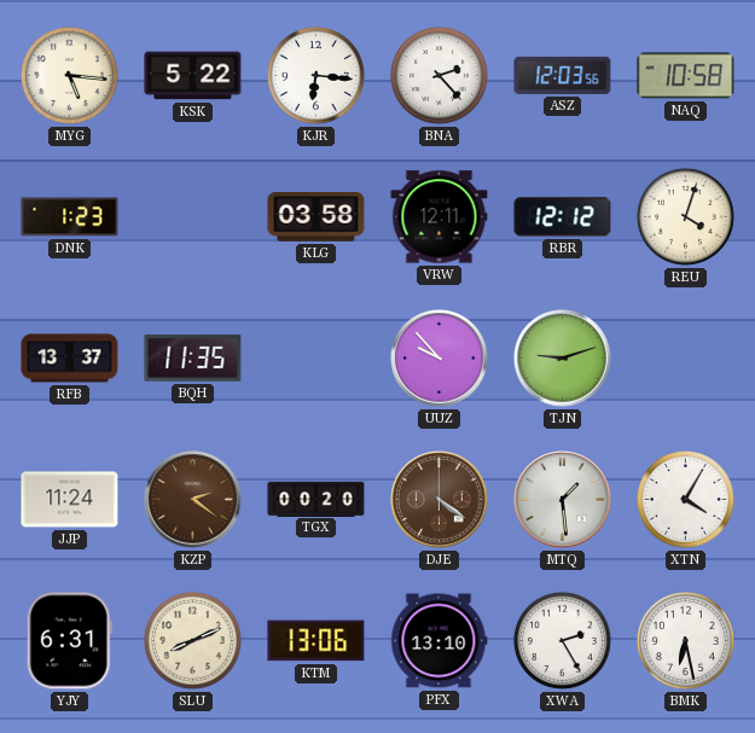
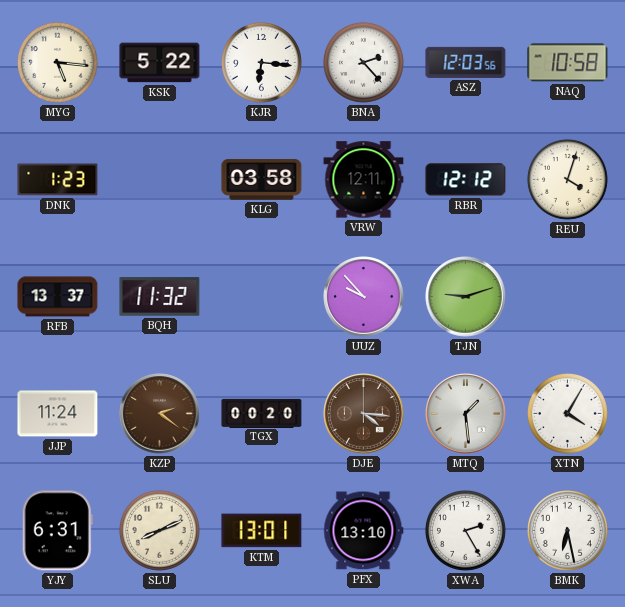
BQH: 11:35 -> 11:32 (160, 297)
DJE: 4:21 -> 4:16 (364, 414)
KTM: 13:06 -> 13:01 (262, 531)
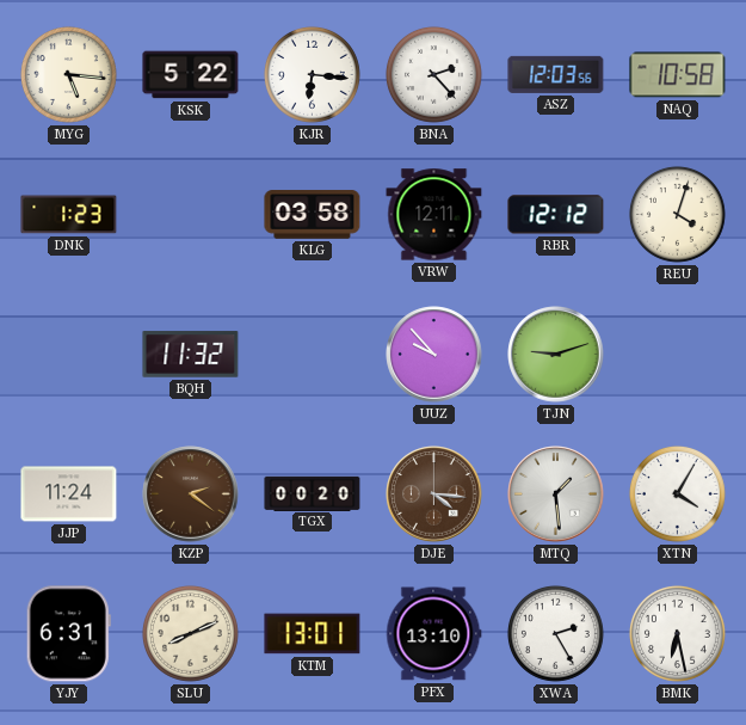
RFB: 13:37 -> none (58, 297)
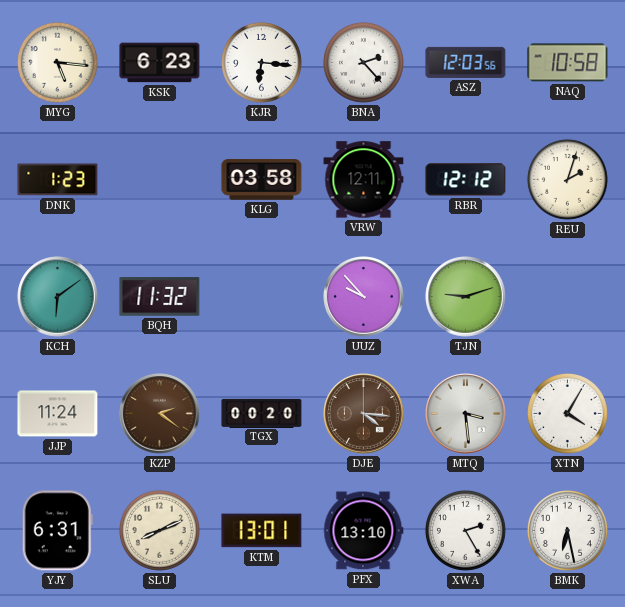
KSK: 5:22 -> 6:23 (160, 63)
REU: 4:03 -> 2:03 (567, 179)
KCH: none -> 6:09 (58, 297)
MTQ: 1:29 -> 3:29 (466, 414)
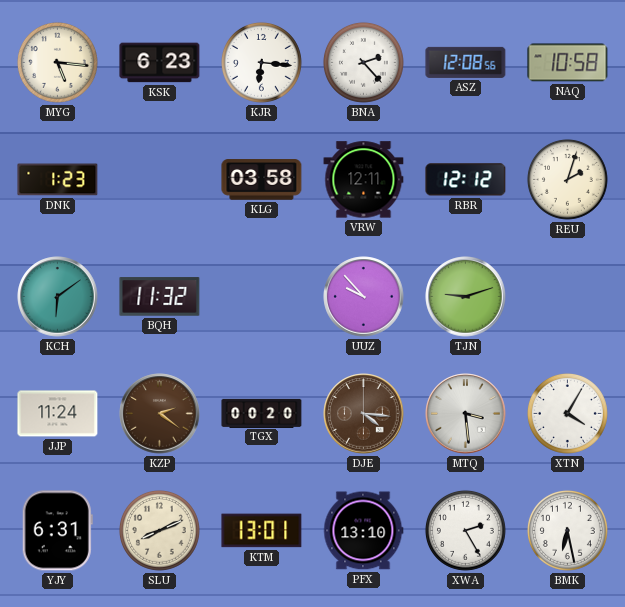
ASZ: 12:03 -> 12:08 (466, 62)
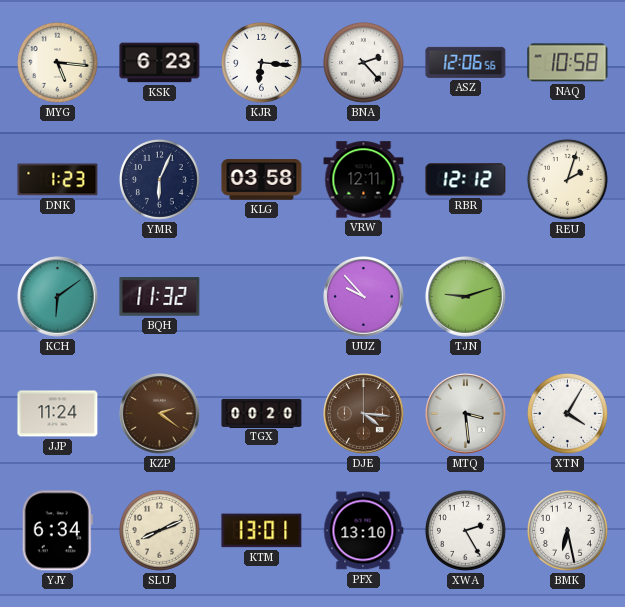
ASZ: 12:08 -> 12:06 (466, 62)
YMR: none -> 6:04 (159, 179)
YJY: 6:31 -> 6:34 (57, 531)
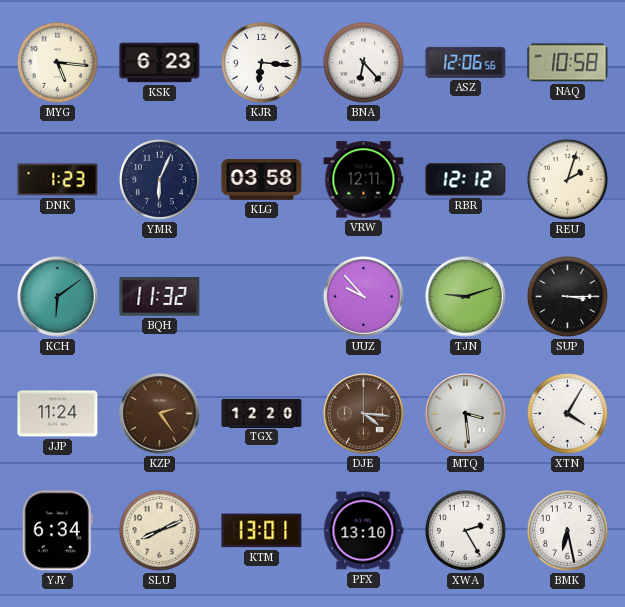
BNA: 2:23 -> 6:23 (363, 62)
SUP: none -> 3:15 (567, 296)
KZP: 2:21 -> 2:24 (160, 414)
TGX: 00:20 -> 12:20 (262, 413)
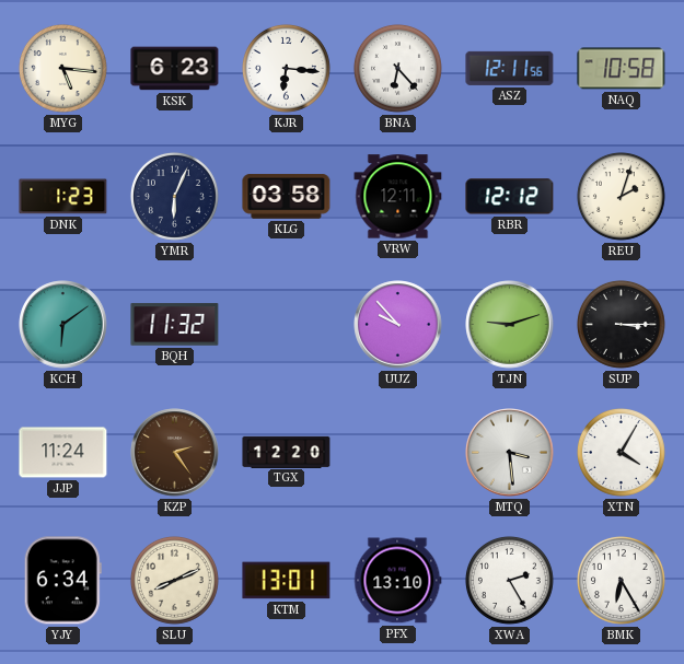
ASZ: 12:06 -> 12:11 (510, 68)
DJE: 4:16 -> none (364, 414)
BMK: 6:28 -> 6:25 (621, 580)
